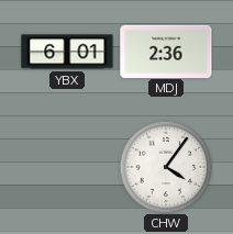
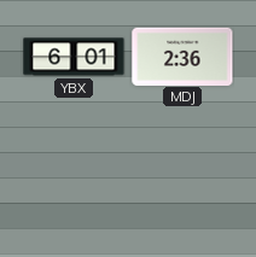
CHW: 4:06 -> none (166, 167)
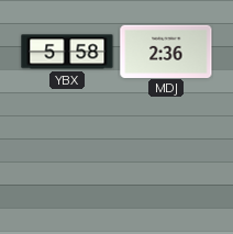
YBX: 6:01 -> 5:58 (67, 52)
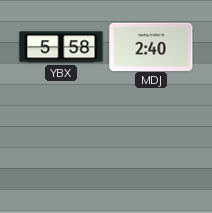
MDJ: 2:36 -> 2:40 (151, 46)
